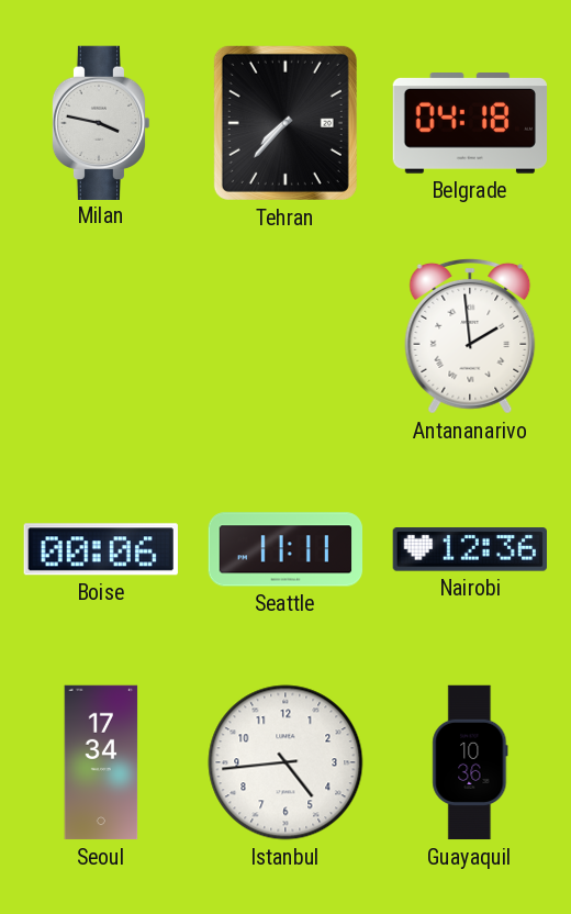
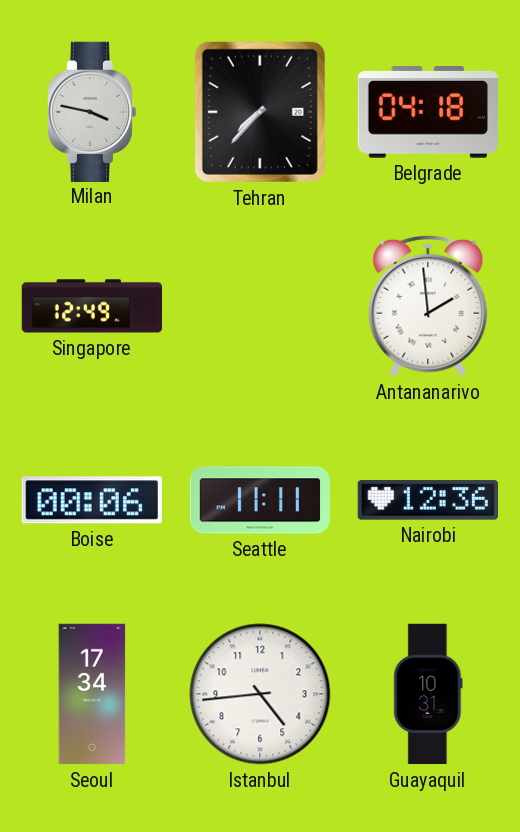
Singapore: none -> 12:49 (92, 306)
Guayaquil: 10:36 -> 10:31 (428, 694)
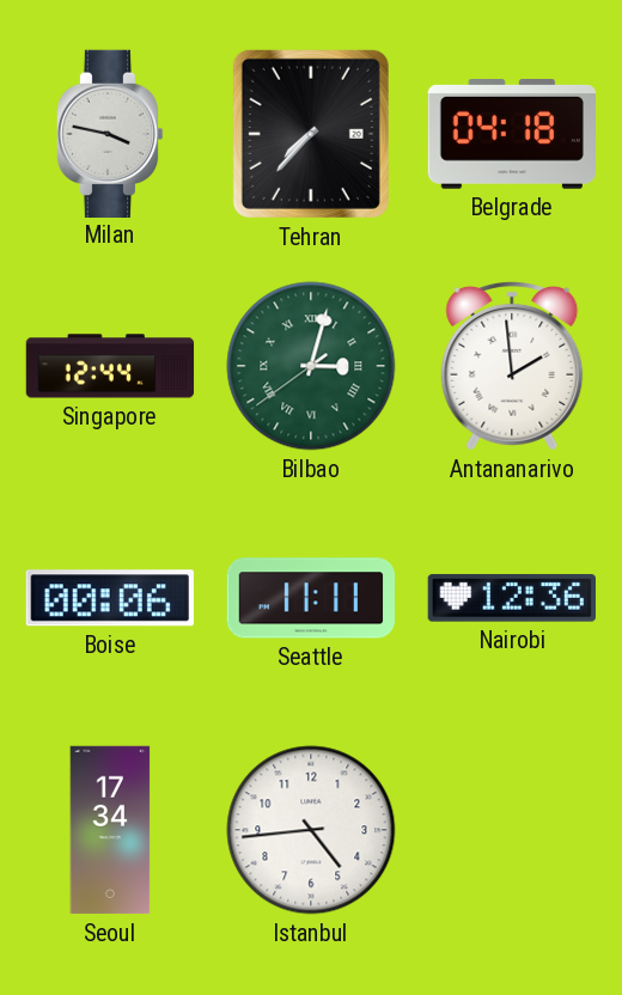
Singapore: 12:49 -> 12:44 (110, 366)
Bilbao: none -> 3:02 (311, 366)
Guayaquil: 10:31 -> none (428, 694)
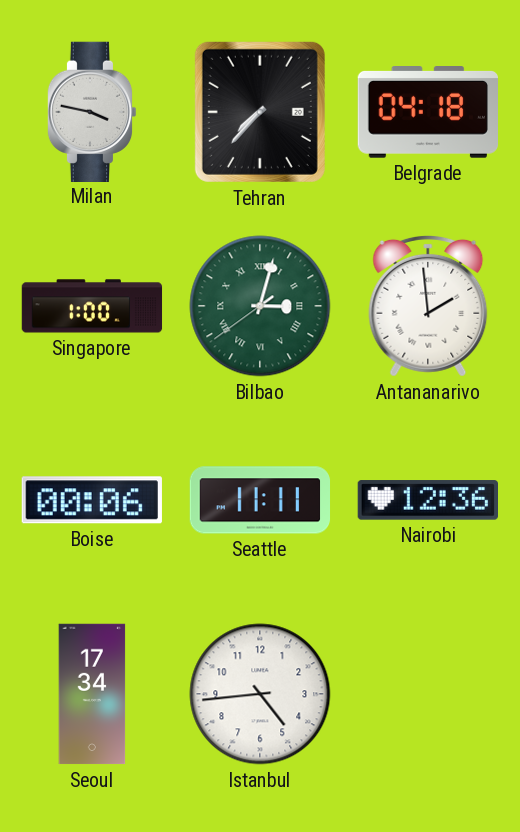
Singapore: 12:44 -> 1:00 (92, 306)
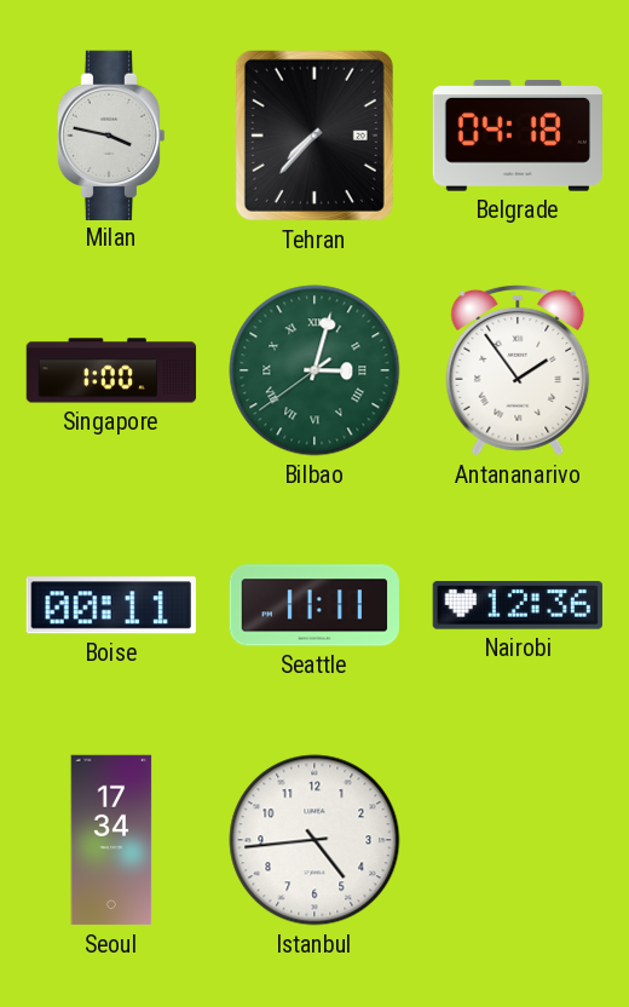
Antananarivo: 1:59 -> 1:54 (518, 370)
Boise: 00:06 -> 00:11 (111, 605)
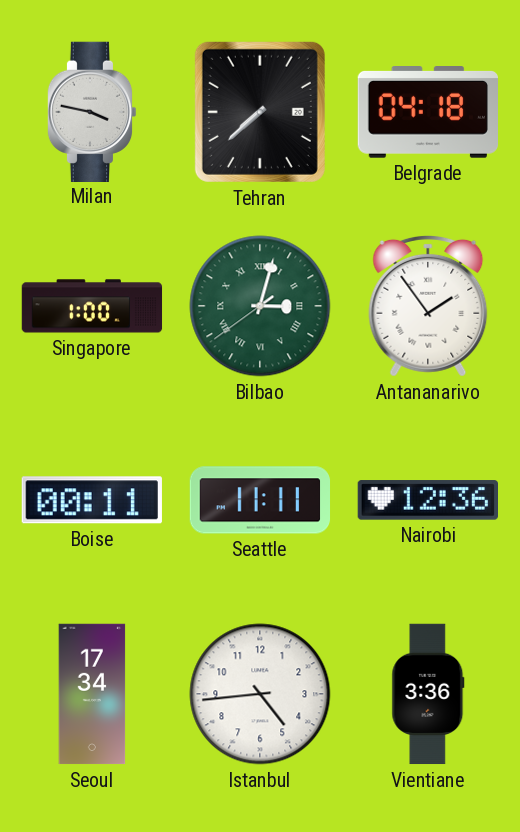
Tehran: 7:37 -> 7:38 (260, 112)
Vientiane: none -> 3:36 (428, 694)
